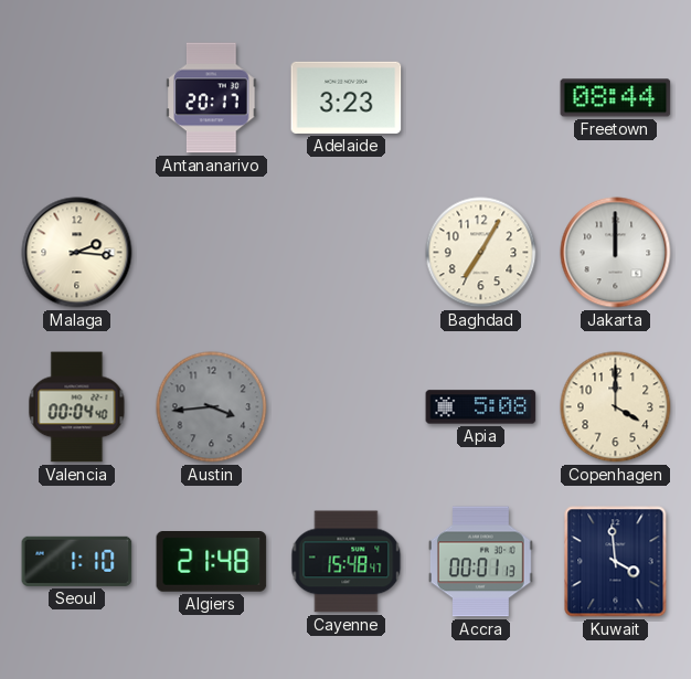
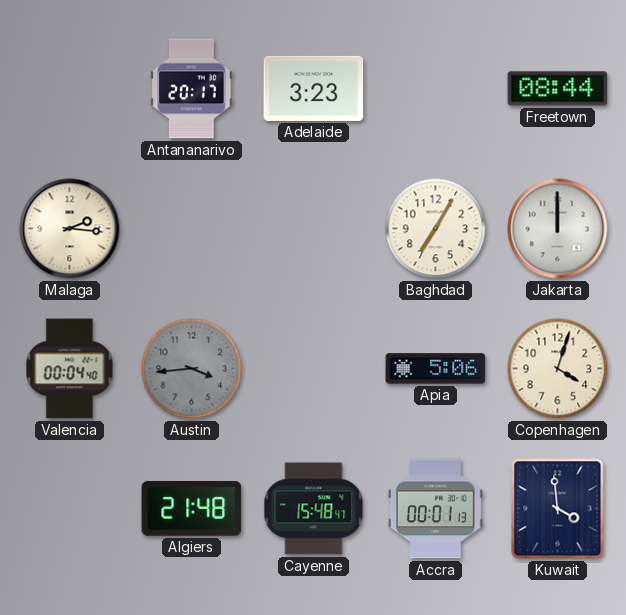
Apia: 5:08 -> 5:06 (436, 369)
Copenhagen: 4:00 -> 4:03 (558, 369)
Seoul: 1:10 -> none (77, 561)
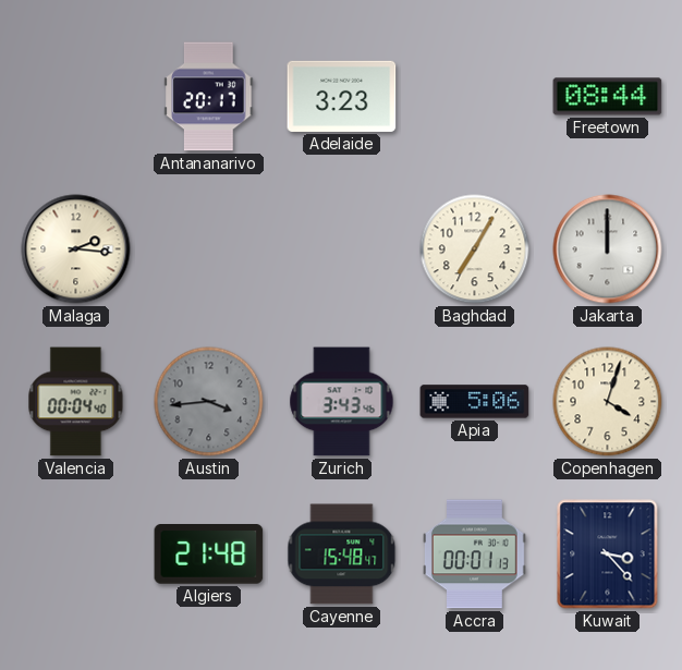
Zurich: none -> 3:43 (342, 402)
Kuwait: 3:59 -> 3:23 (608, 555)
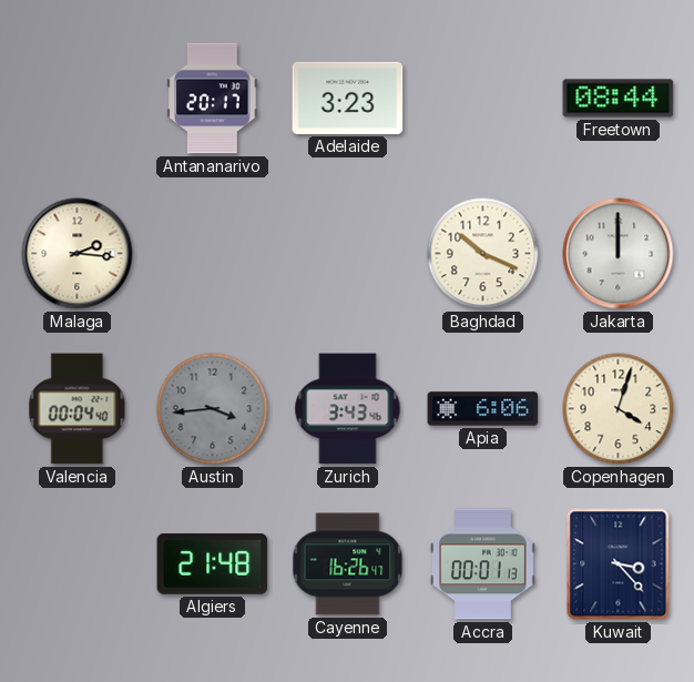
Baghdad: 7:05 -> 10:19 (483, 254)
Apia: 5:06 -> 6:06 (483, 409)
Cayenne: 15:48 -> 16:26 (348, 564)
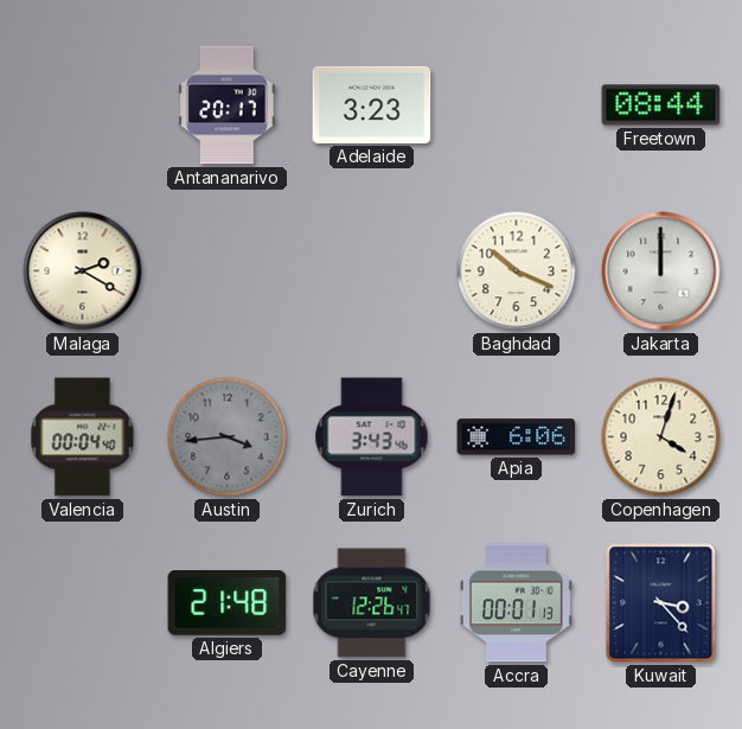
Malaga: 2:16 -> 2:20 (83, 271)
Cayenne: 16:26 -> 12:26 (372, 603)
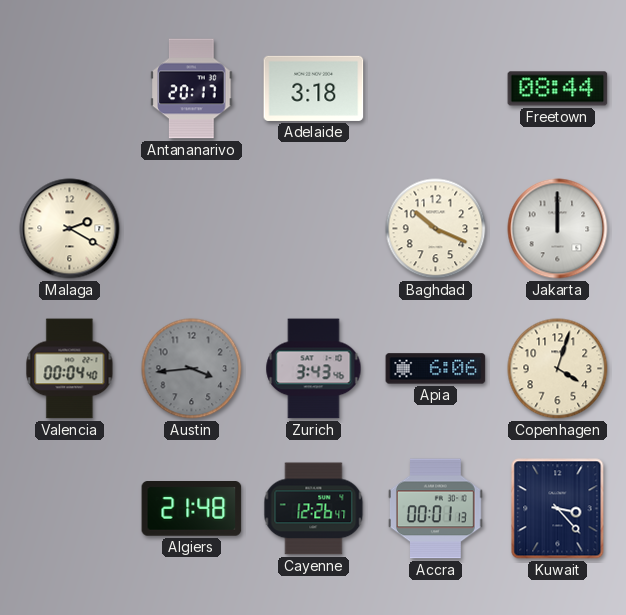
Adelaide: 3:23 -> 3:18 (314, 88)
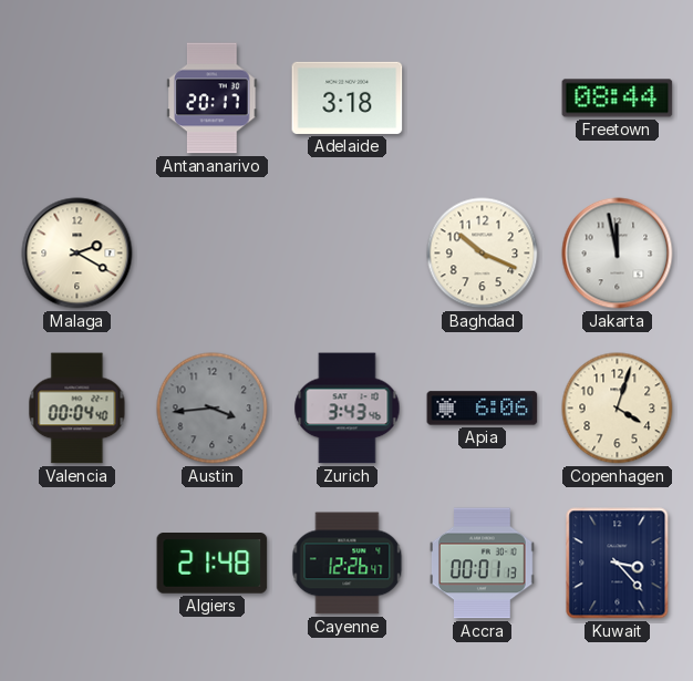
Jakarta: 12:00 -> 11:58 (618, 254)
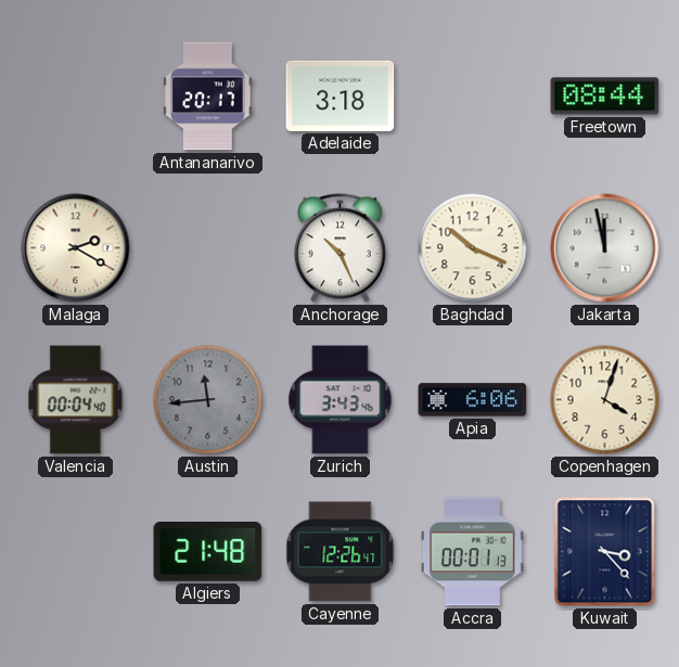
Anchorage: none -> 10:26 (339, 248)
Austin: 3:44 -> 11:44 (208, 400)
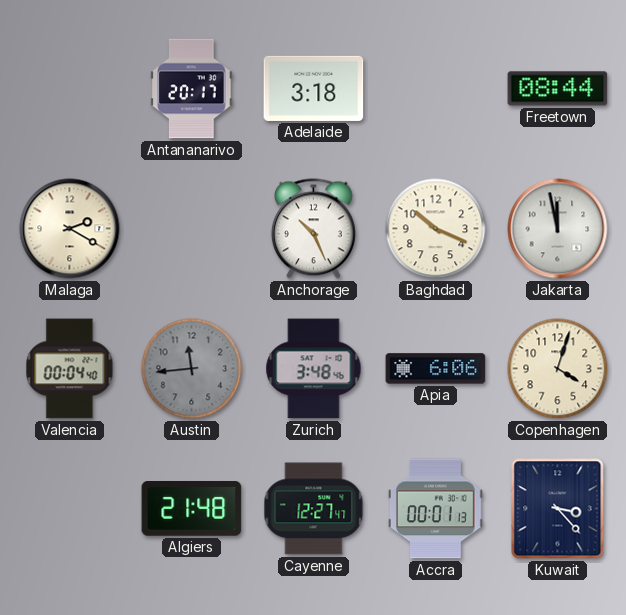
Zurich: 3:43 -> 3:48 (314, 369)
Cayenne: 12:26 -> 12:27 (314, 509)
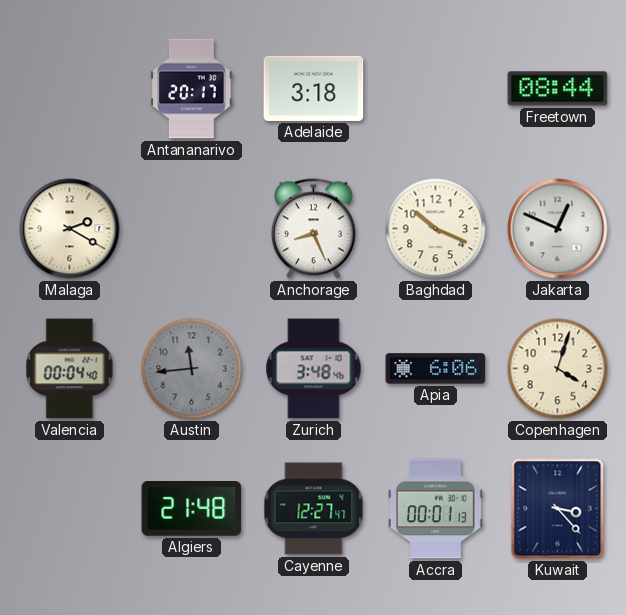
Anchorage: 10:26 -> 8:26 (313, 229)
Jakarta: 11:58 -> 12:49 (558, 229)
